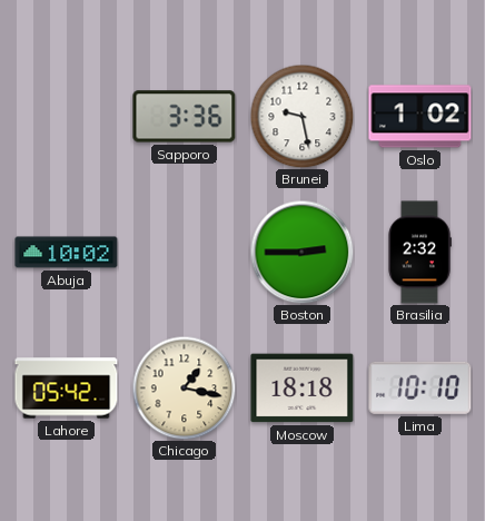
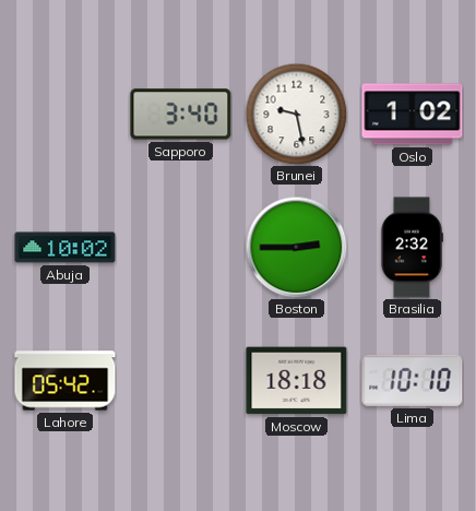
Sapporo: 3:36 -> 3:40 (181, 115)
Chicago: 1:17 -> none (184, 387)
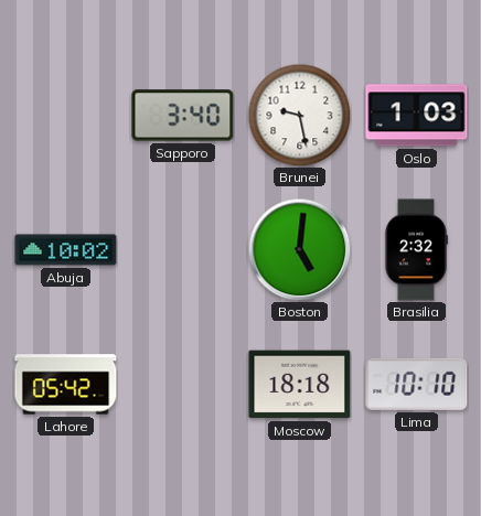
Oslo: 1:02 -> 1:03 (417, 116)
Boston: 2:45 -> 5:01 (299, 249)
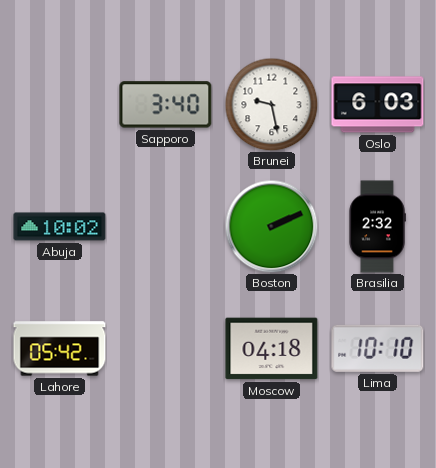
Oslo: 1:03 -> 6:03 (378, 105)
Boston: 5:01 -> 2:11 (271, 226)
Moscow: 18:18 -> 04:18 (272, 349)
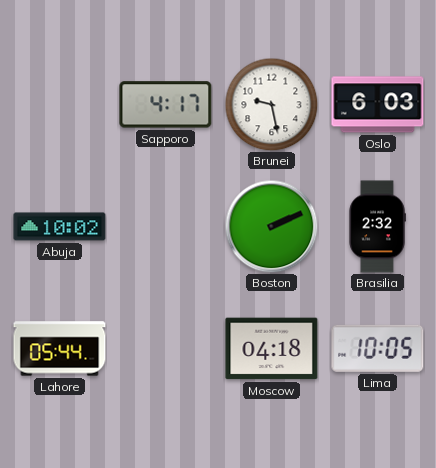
Sapporo: 3:40 -> 4:17 (166, 105)
Lahore: 05:42 -> 05:44 (60, 349)
Lima: 10:10 -> 10:05 (378, 348)
